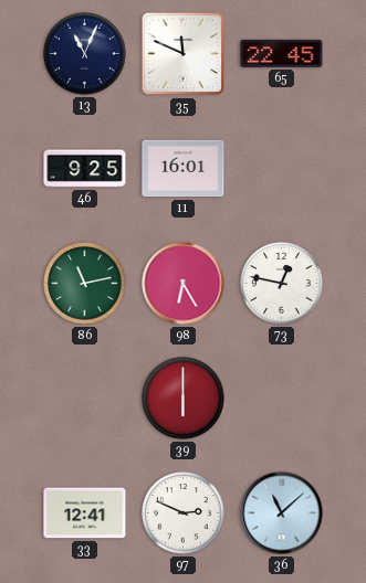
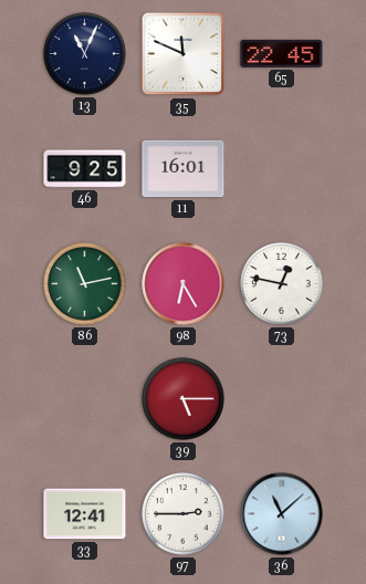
39: 6:00 -> 5:15 (184, 399)
97: 2:49 -> 2:45 (184, 514)
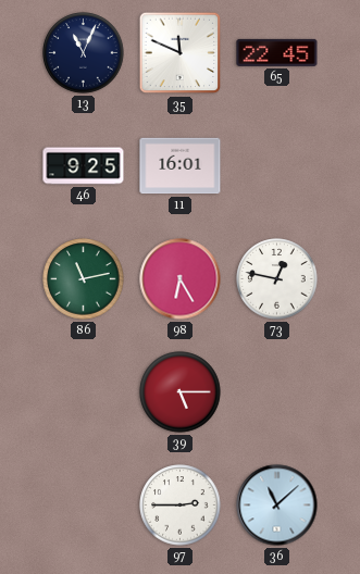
33: 12:41 -> none (85, 514)
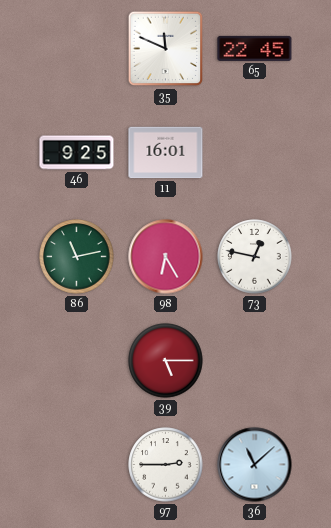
13: 11:04 -> none (84, 53)
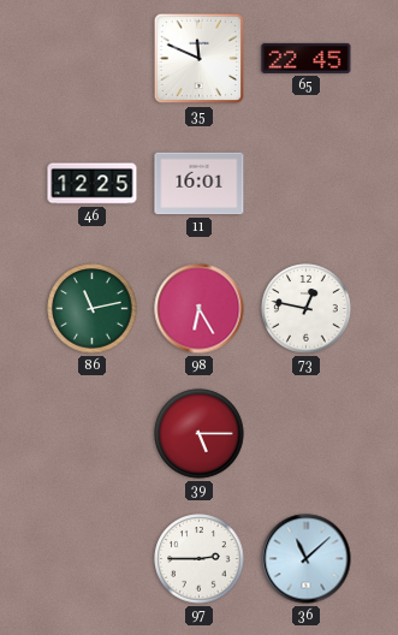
46: 9:25 -> 12:25 (93, 184)
